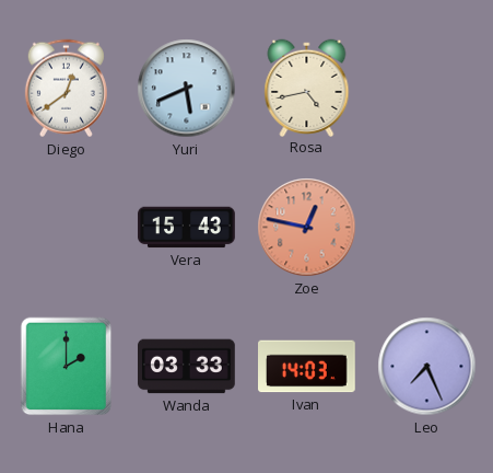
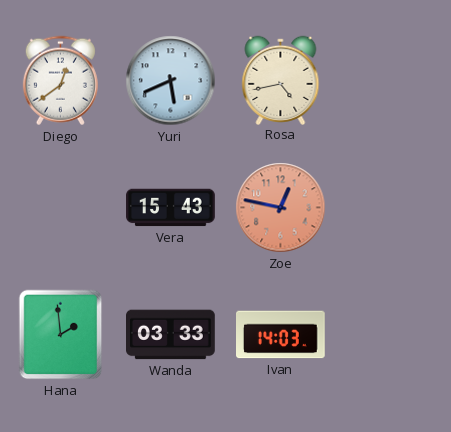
Hana: 2:00 -> 1:59 (61, 335)
Leo: 7:26 -> none (427, 367)
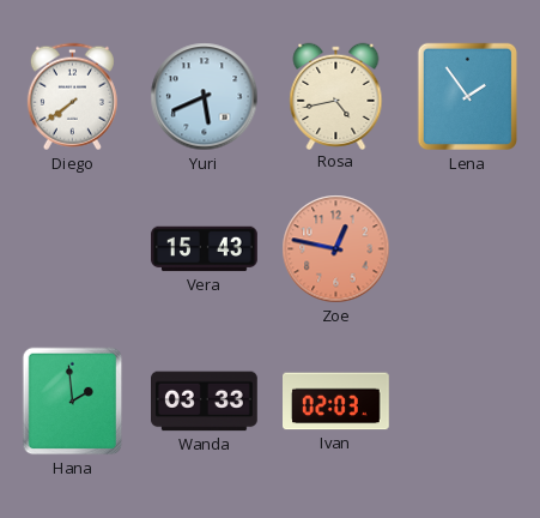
Diego: 12:39 -> 7:39 (72, 97)
Lena: none -> 1:54 (467, 97)
Ivan: 14:03 -> 02:03 (336, 402)
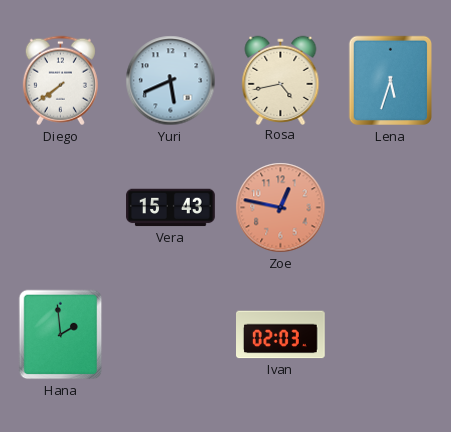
Lena: 1:54 -> 5:33 (390, 81)
Wanda: 03:33 -> none (205, 402)
